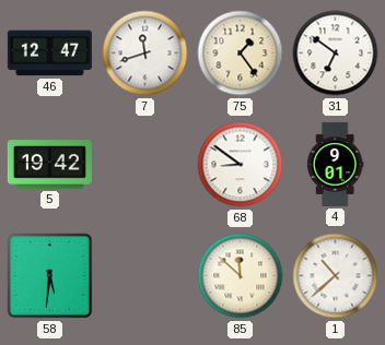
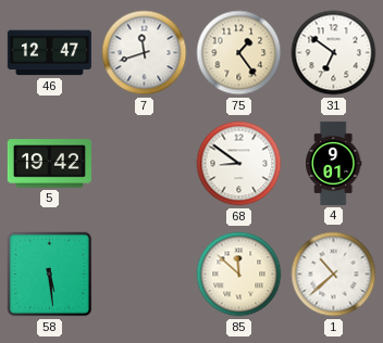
58: 5:31 -> 5:29 (50, 275)
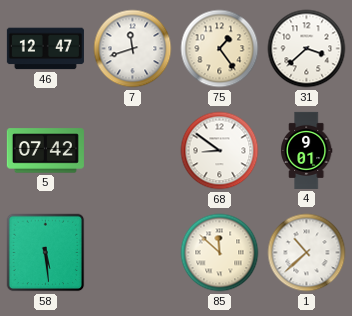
31: 6:51 -> 3:38 (307, 49)
5: 19:42 -> 07:42 (45, 151)
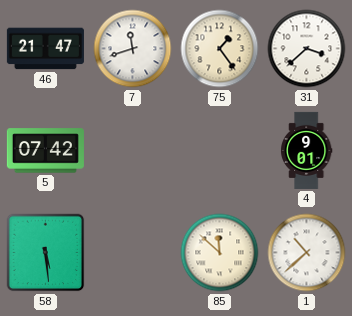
46: 12:47 -> 21:47 (45, 49)
68: 8:51 -> none (220, 151)
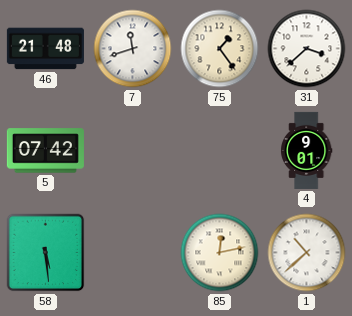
46: 21:47 -> 21:48 (45, 49)
85: 11:52 -> 12:13 (220, 253)
